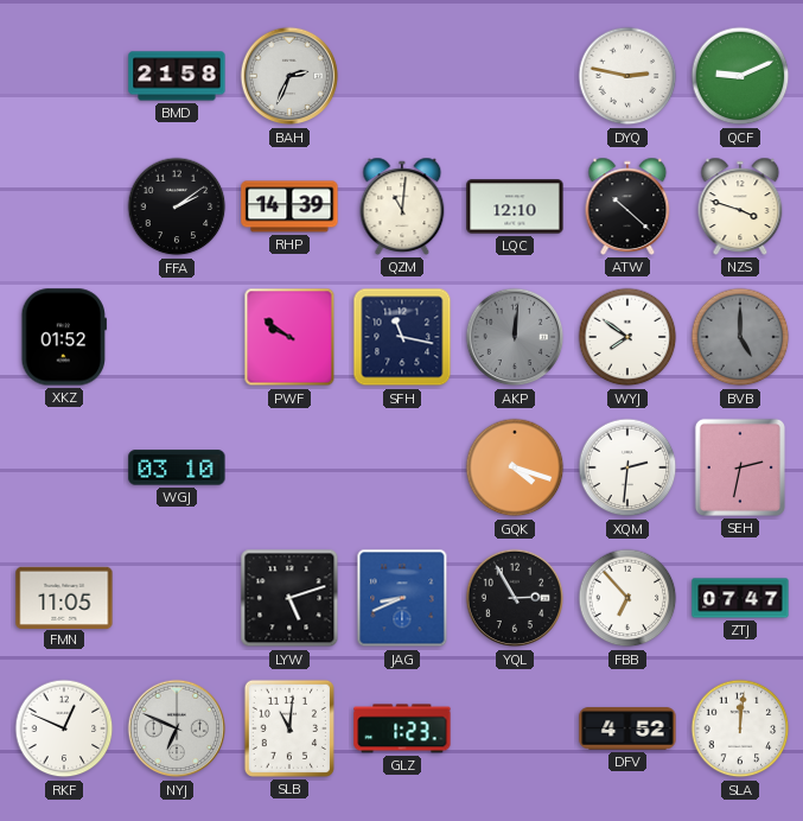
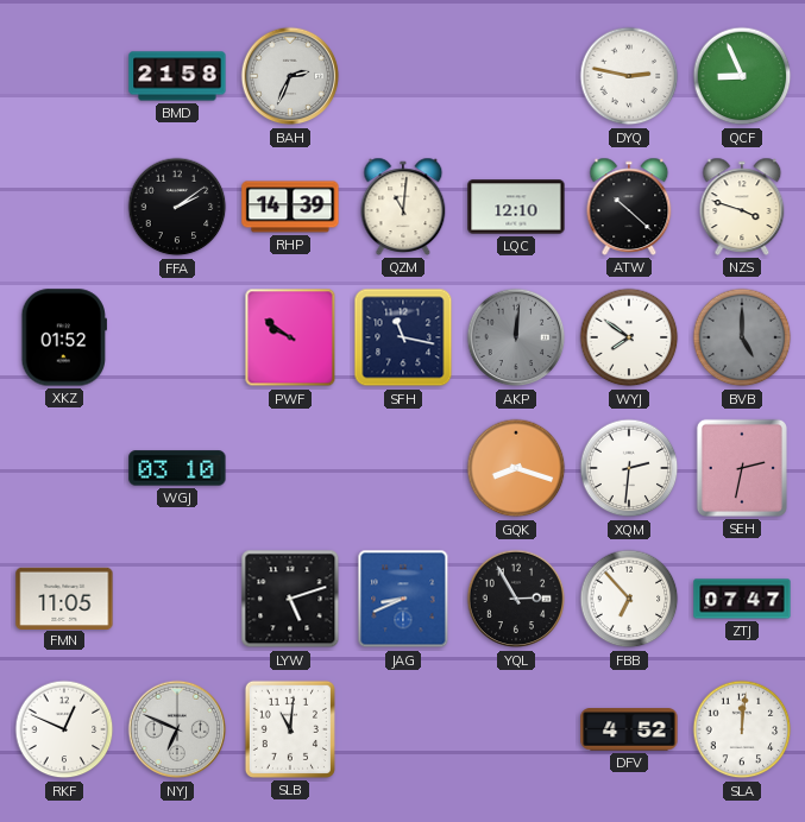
QCF: 9:11 -> 8:56 (742, 76)
GQK: 4:18 -> 8:18 (516, 468)
GLZ: 1:23 -> none (402, 728)
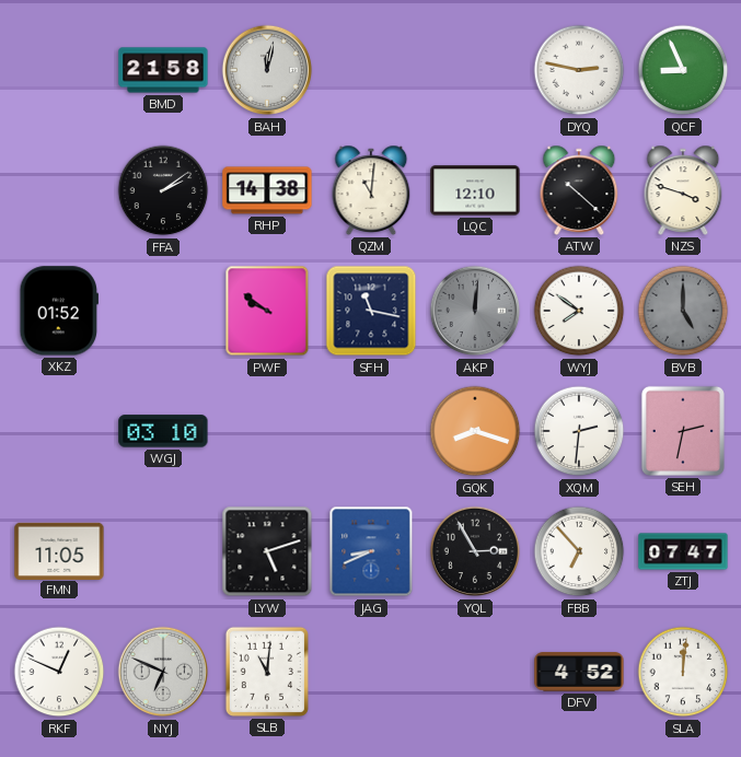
BAH: 2:34 -> 12:02 (267, 70)
RHP: 14:39 -> 14:38 (267, 190)
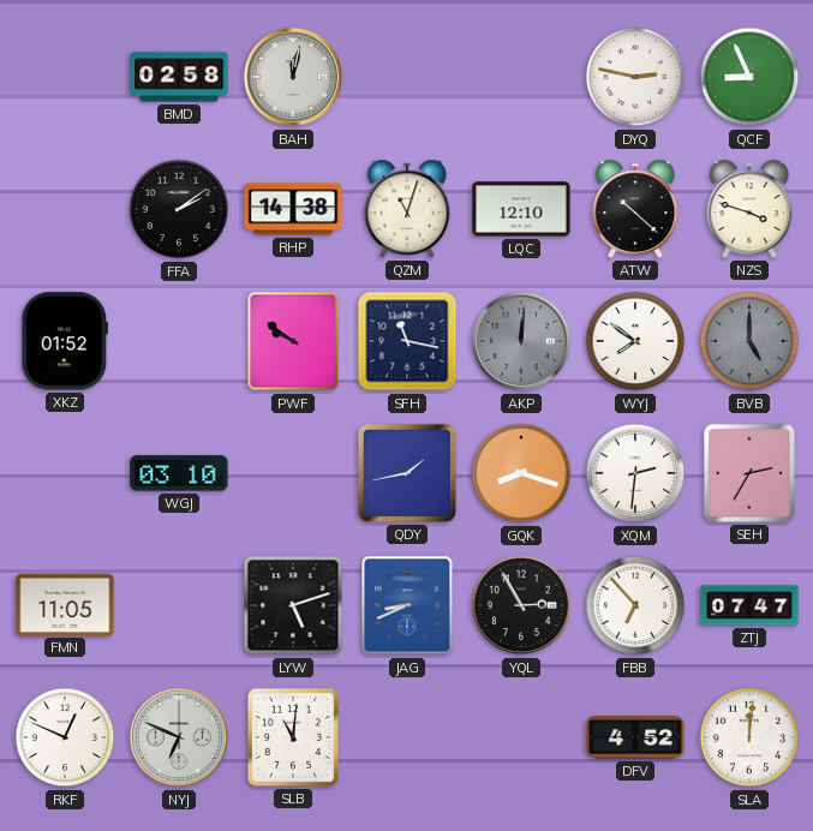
BMD: 21:58 -> 02:58 (179, 77)
QZM: 11:01 -> 11:03 (407, 209)
QDY: none -> 1:43 (407, 473)
SEH: 2:32 -> 2:35 (749, 473)
